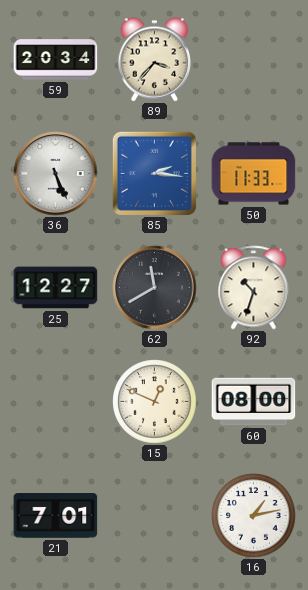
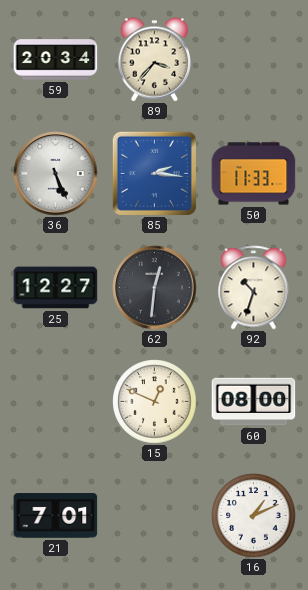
62: 11:40 -> 12:31 (155, 288)
16: 1:13 -> 1:11 (254, 516)
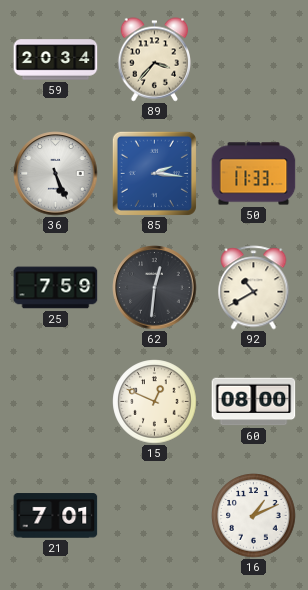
25: 12:27 -> 7:59 (56, 288)
92: 10:33 -> 10:40 (254, 288)
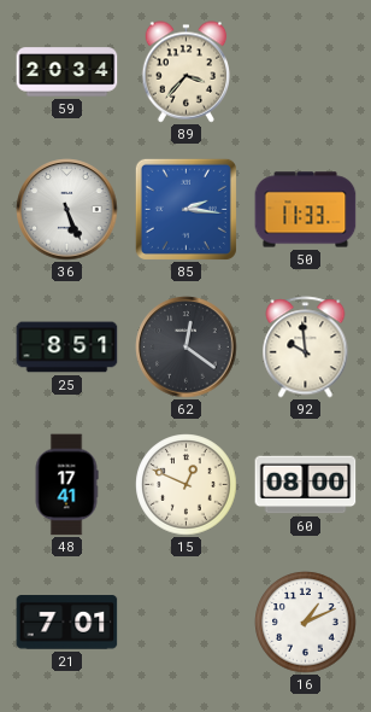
25: 7:59 -> 8:51 (67, 348)
62: 12:31 -> 12:21 (187, 348)
92: 10:40 -> 9:59 (306, 348)
48: none -> 17:41 (66, 485)
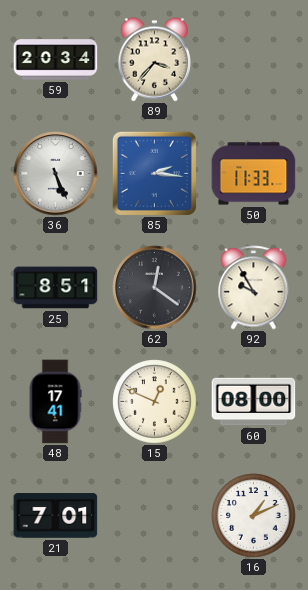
92: 9:59 -> 9:55 (254, 288)
